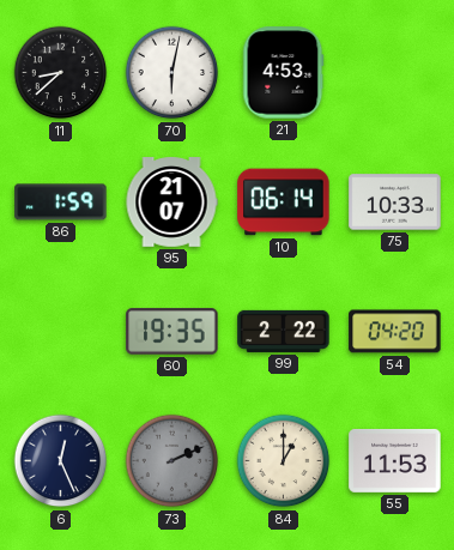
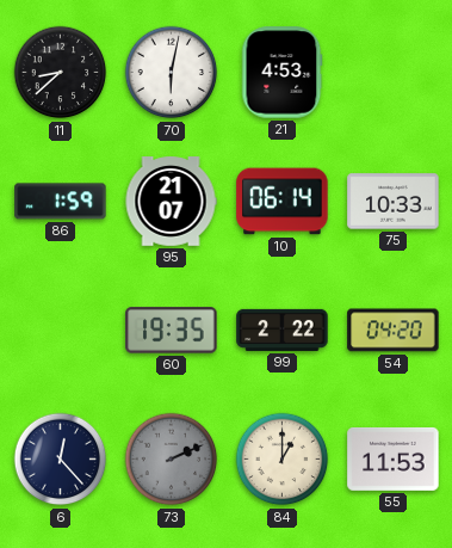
6: 12:26 -> 12:23 (61, 460)
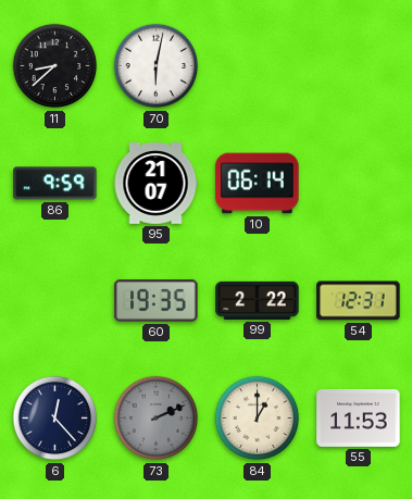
21: 4:53 -> none (283, 73)
86: 1:59 -> 9:59 (55, 184)
75: 10:33 -> none (394, 202)
54: 04:20 -> 12:31 (359, 301)
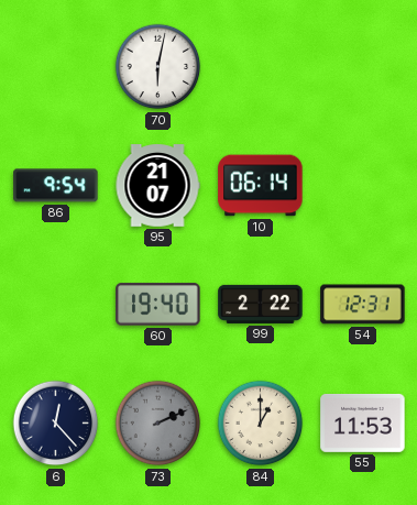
11: 8:38 -> none (55, 66)
86: 9:59 -> 9:54 (56, 186)
60: 19:35 -> 19:40 (158, 305)
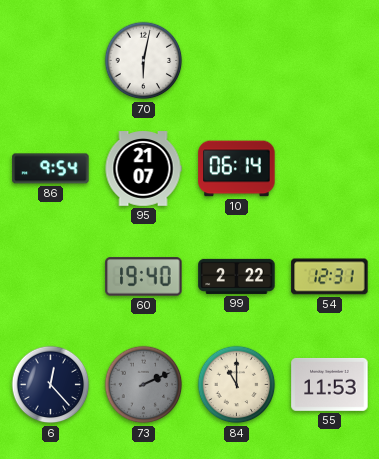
84: 1:00 -> 11:00 (237, 385)
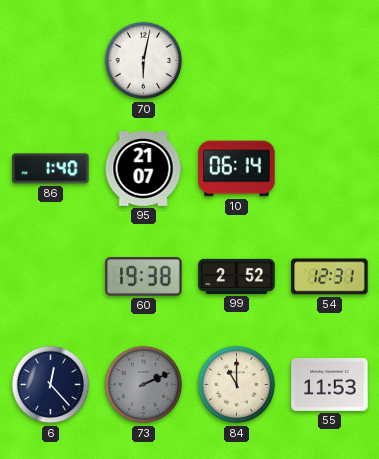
86: 9:54 -> 1:40 (51, 169)
60: 19:40 -> 19:38 (144, 277)
99: 2:22 -> 2:52 (237, 276)
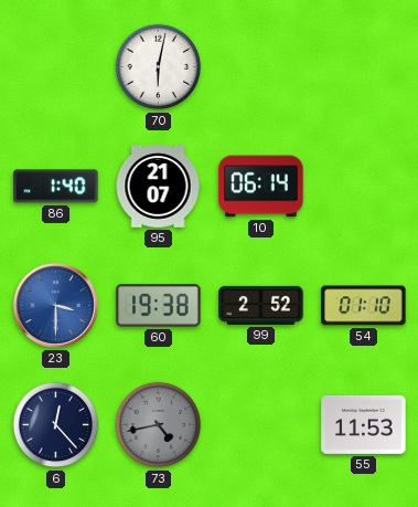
23: none -> 3:30 (55, 305)
54: 12:31 -> 01:10 (364, 306)
73: 2:11 -> 4:43 (159, 425)
84: 11:00 -> none (237, 385)
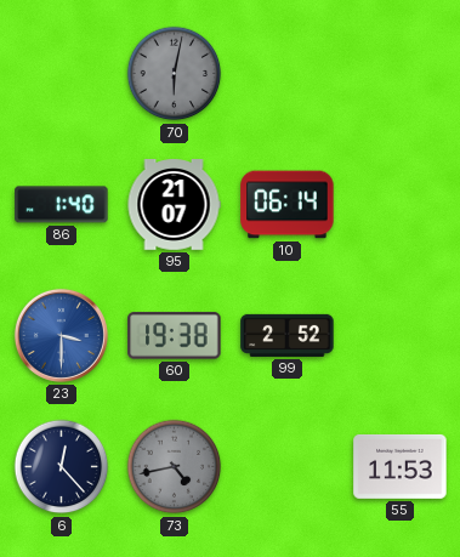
70 dial: white -> grey (175, 74)
54: 01:10 -> none (364, 306)
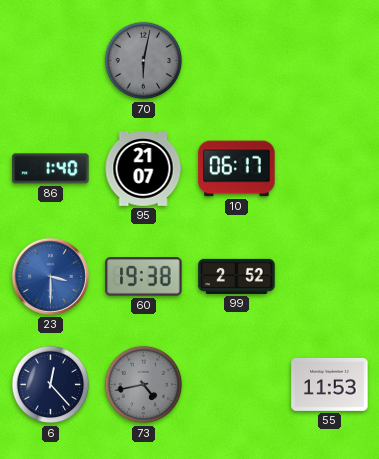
10: 06:14 -> 06:17 (237, 169)
